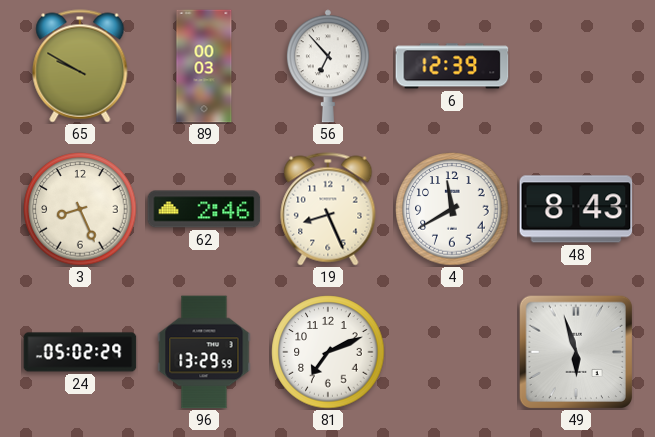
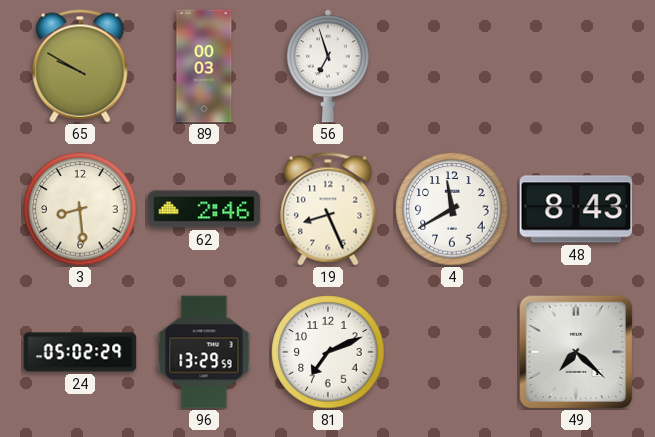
56: 6:53 -> 6:57 (328, 66)
6: 12:39 -> none (452, 66)
3: 8:26 -> 8:29 (80, 209)
49: 5:57 -> 7:22 (575, 351)
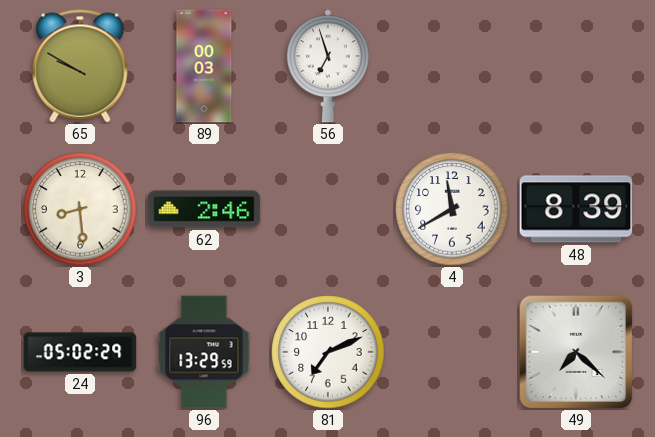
19: 8:26 -> none (328, 209)
48: 8:43 -> 8:39 (576, 209)
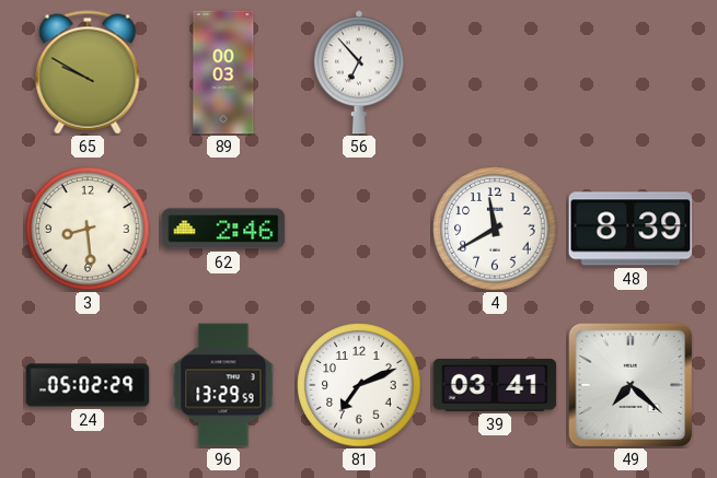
56: 6:57 -> 6:53 (359, 72)
39: none -> 03:41 (495, 385)
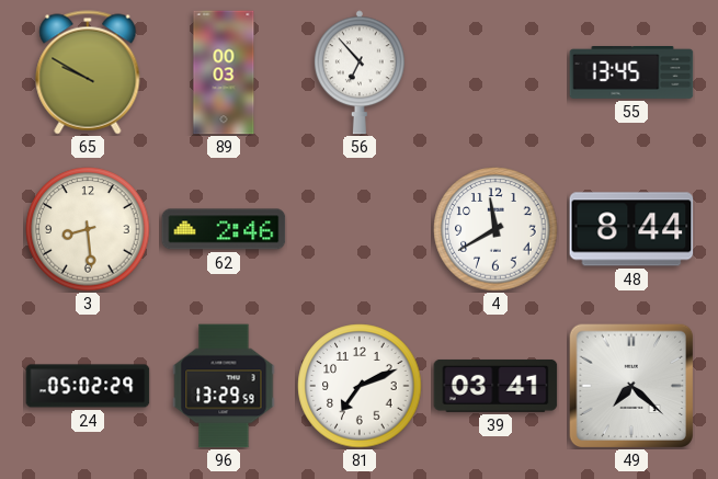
55: none -> 13:45 (631, 73)
48: 8:39 -> 8:44 (631, 229)
